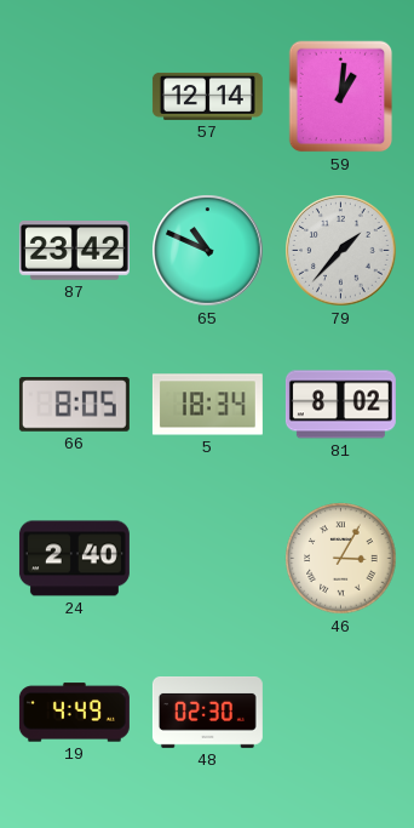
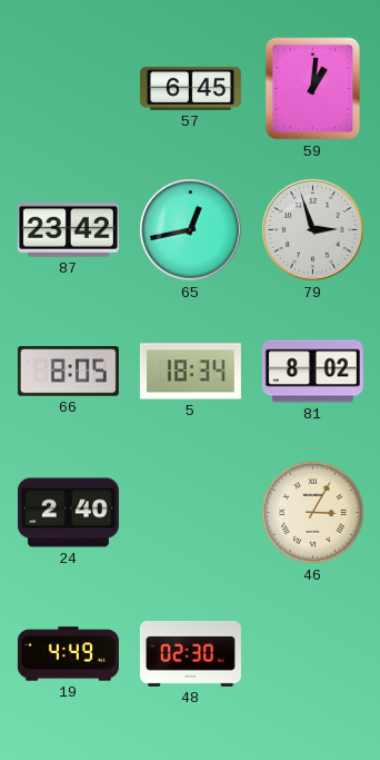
57: 12:14 -> 6:45 (190, 88)
65: 10:49 -> 12:43 (191, 230)
79: 1:37 -> 2:57 (313, 230)
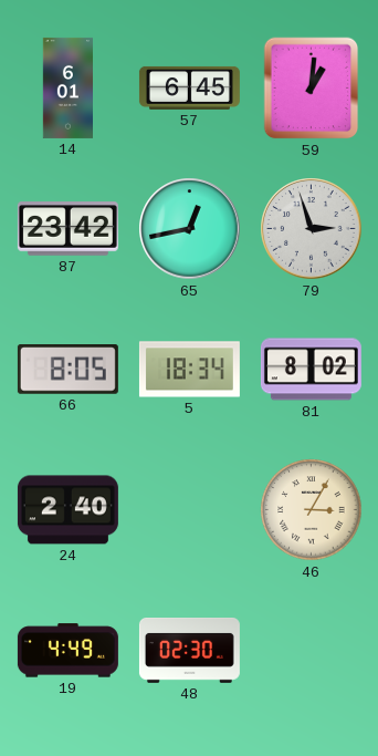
14: none -> 6:01 (69, 87)
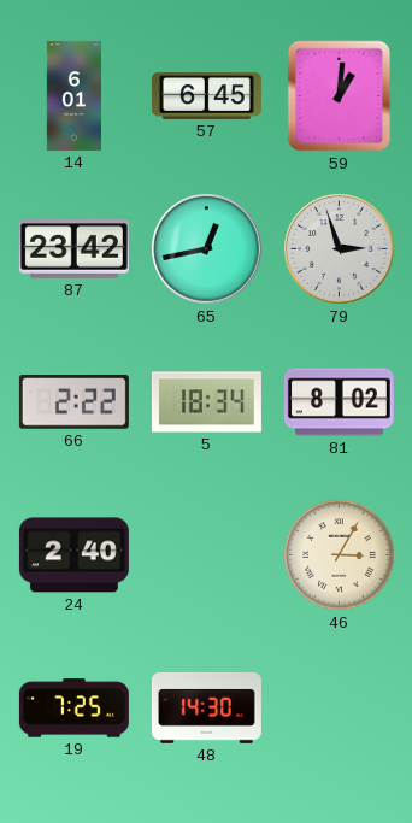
66: 8:05 -> 2:22 (73, 402)
19: 4:49 -> 7:25 (73, 709)
48: 02:30 -> 14:30 (206, 709)
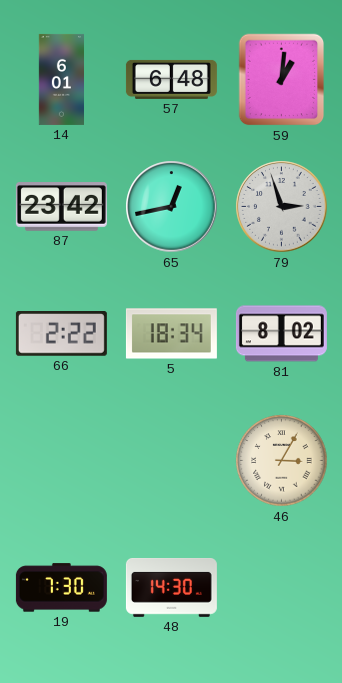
57: 6:45 -> 6:48 (171, 79)
24: 2:40 -> none (73, 555)
19: 7:25 -> 7:30 (61, 588)
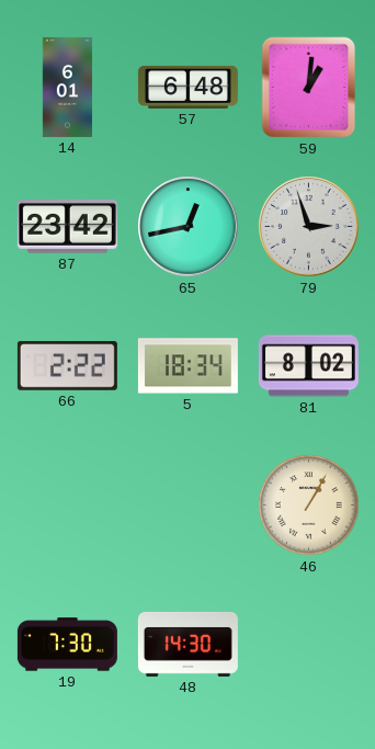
46: 3:05 -> 1:05 (309, 506)
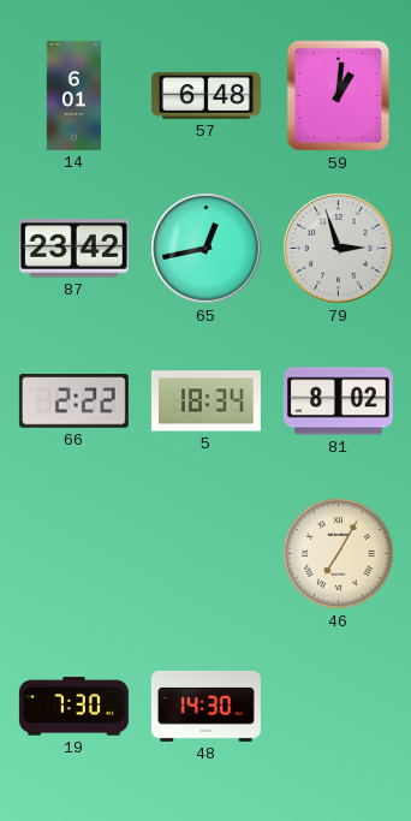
46: 1:05 -> 7:05 (339, 554)
